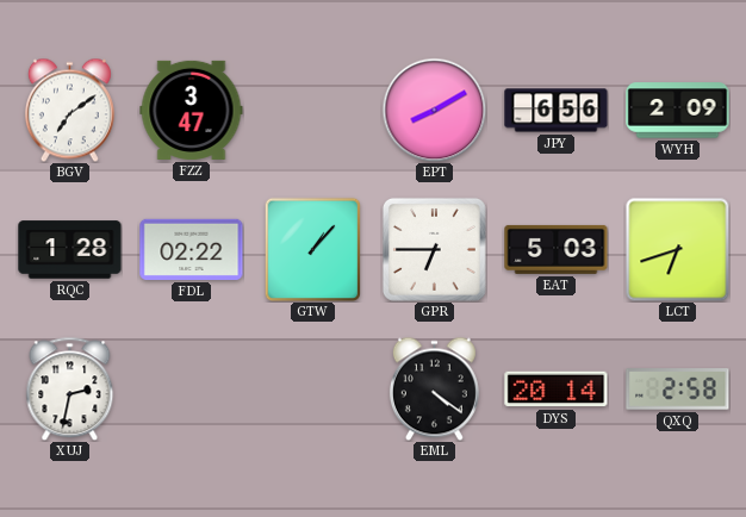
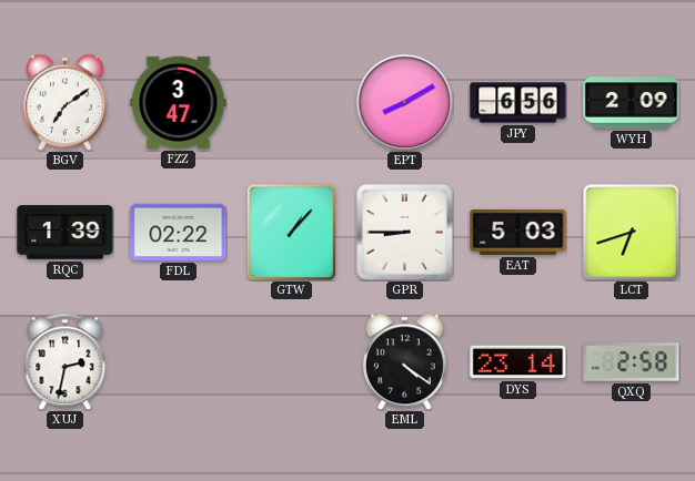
RQC: 1:28 -> 1:39 (66, 233)
GPR: 6:45 -> 8:45 (404, 232)
DYS: 20:14 -> 23:14 (518, 362)
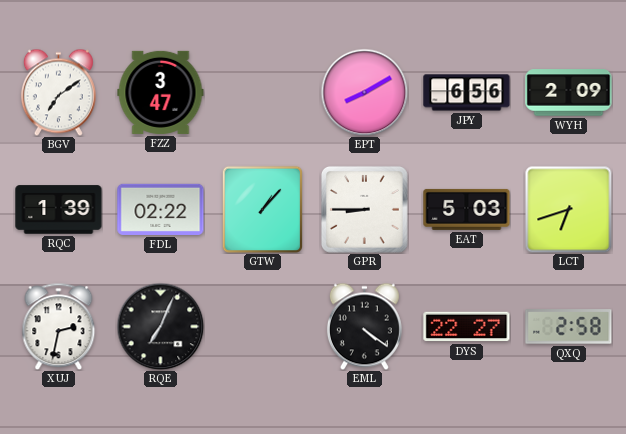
RQE: none -> 7:04 (160, 326)
DYS: 23:14 -> 22:27 (467, 327)
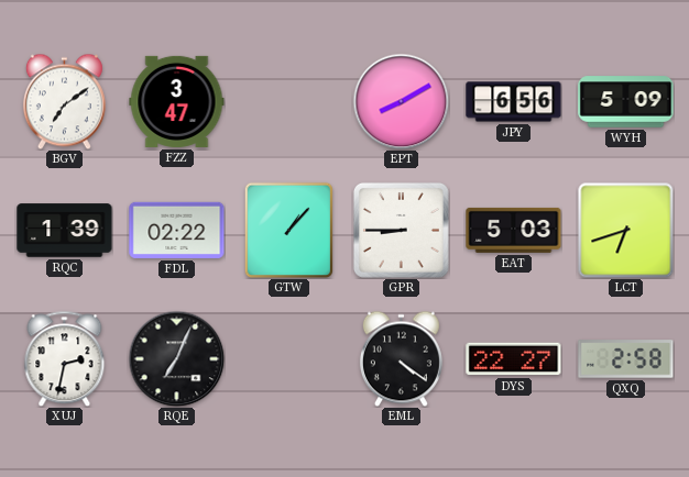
WYH: 2:09 -> 5:09 (626, 102)
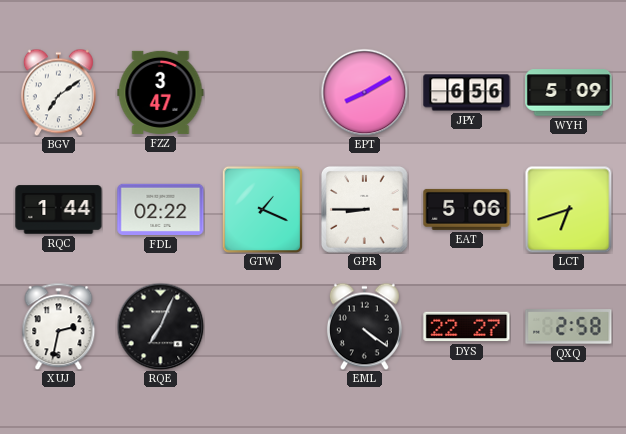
RQC: 1:39 -> 1:44 (59, 210)
GTW: 1:07 -> 1:19 (262, 209)
EAT: 5:03 -> 5:06 (467, 209)
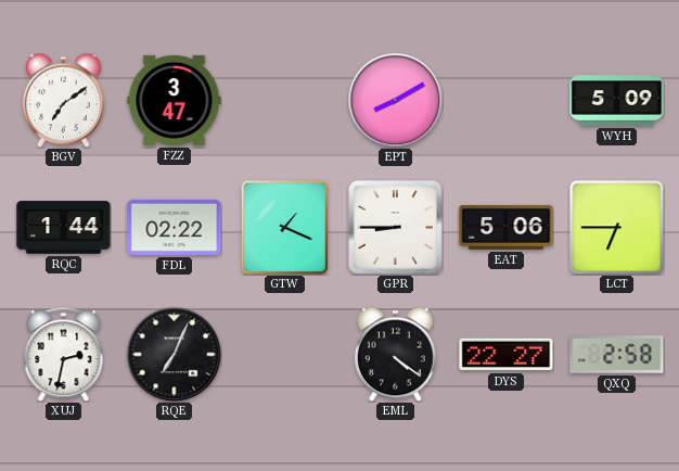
JPY: 6:56 -> none (467, 93)
LCT: 6:42 -> 6:45 (616, 227)
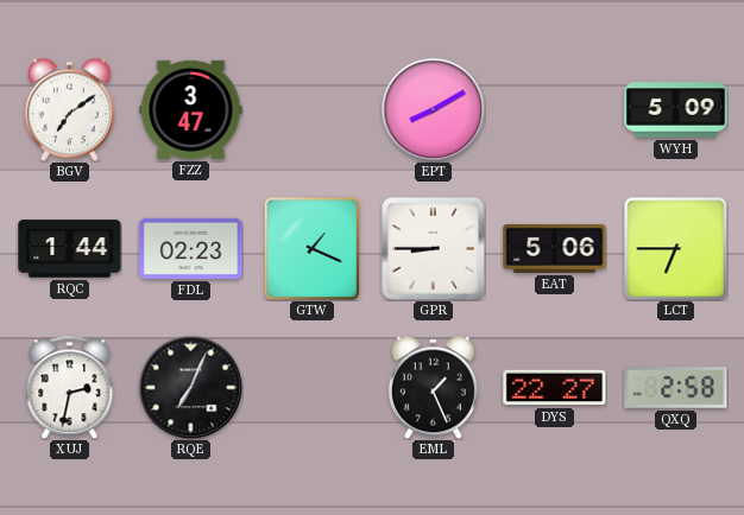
FDL: 02:22 -> 02:23 (191, 248)
EML: 4:21 -> 1:26 (433, 387)
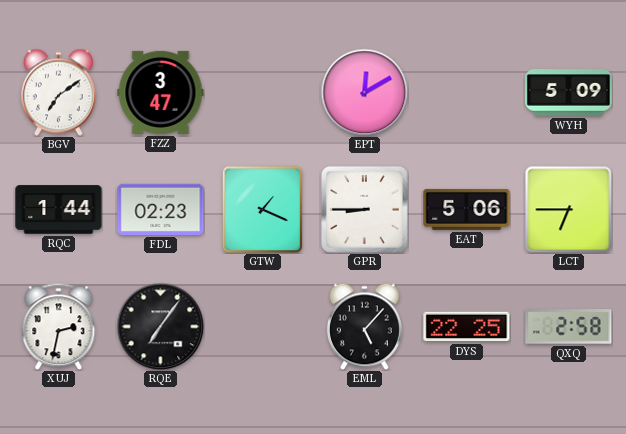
EPT: 8:10 -> 12:10 (364, 92)
RQE: 7:04 -> 7:06 (160, 326)
EML: 1:26 -> 5:07 (364, 326)
DYS: 22:27 -> 22:25 (467, 327)
